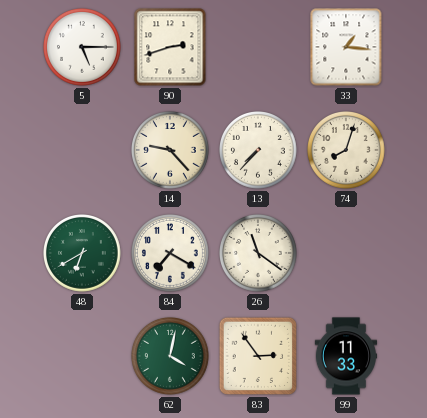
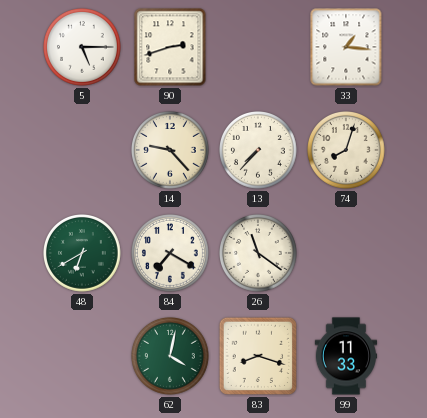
83: 2:54 -> 8:18 (258, 356)
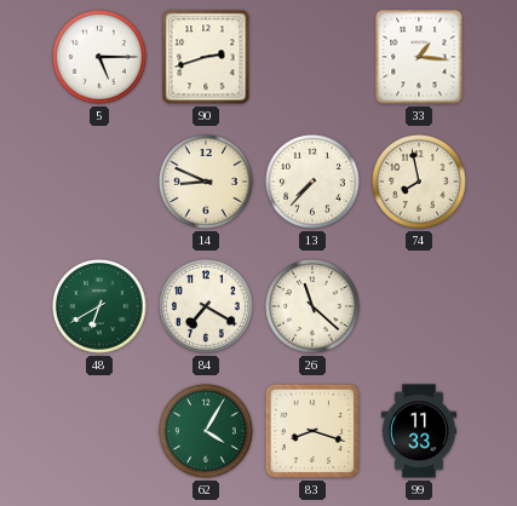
14: 9:23 -> 8:49 (207, 183)
74: 8:03 -> 7:58 (420, 183)
26: 11:21 -> 11:22 (314, 307)
62: 4:02 -> 4:05 (207, 432)
